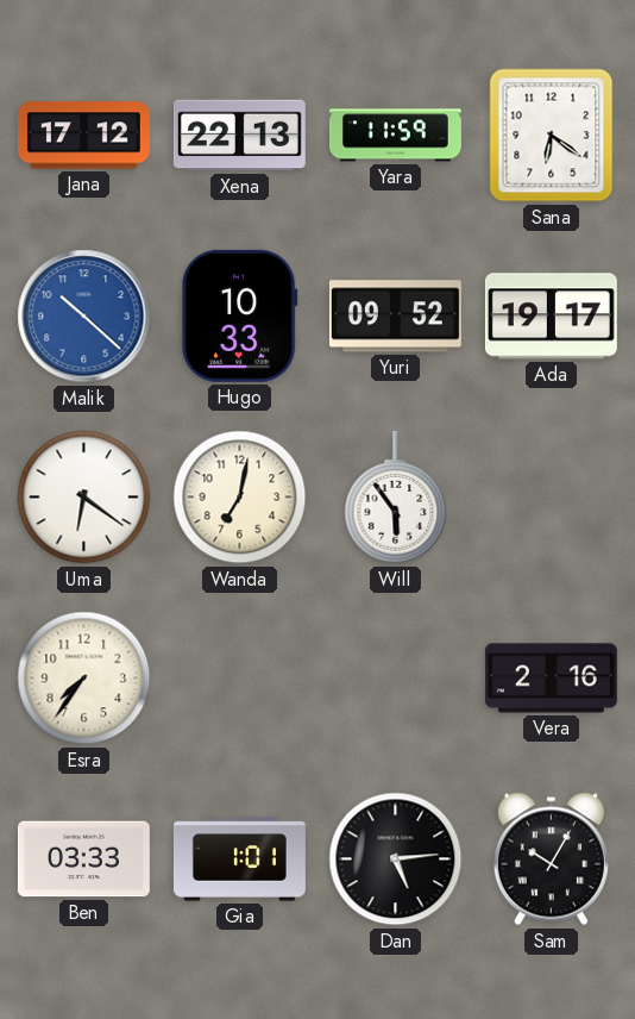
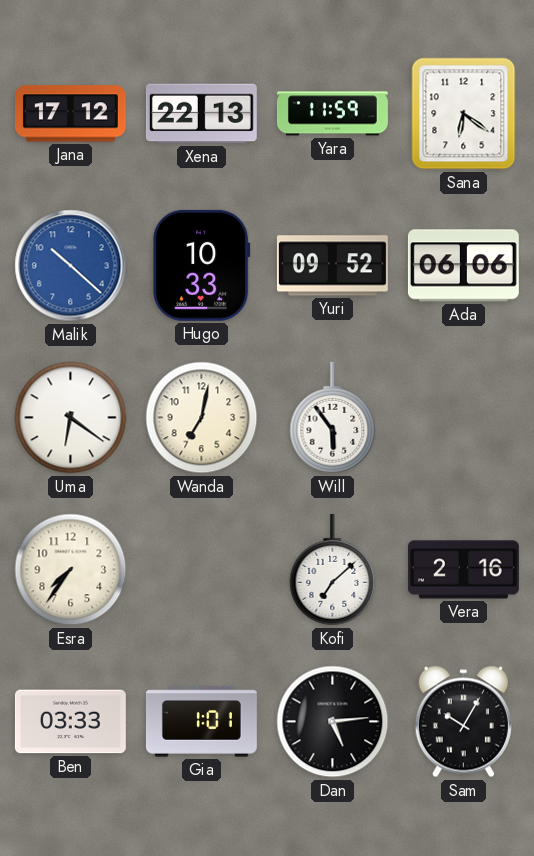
Ada: 19:17 -> 06:06 (463, 266)
Kofi: none -> 7:08 (333, 570)
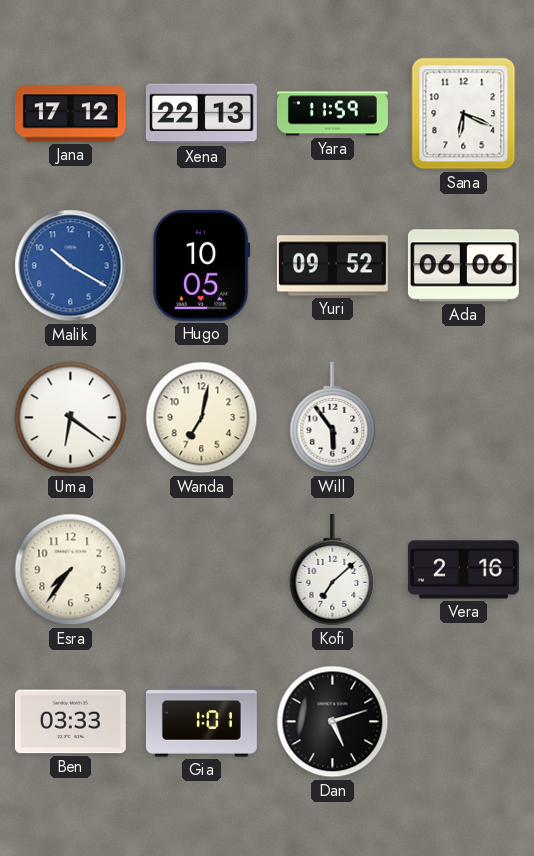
Sana: 6:21 -> 6:19 (464, 114)
Malik: 10:22 -> 10:20 (71, 266)
Hugo: 10:33 -> 10:05 (202, 265)
Dan: 5:14 -> 5:12 (333, 722)
Sam: 10:05 -> none (463, 722)
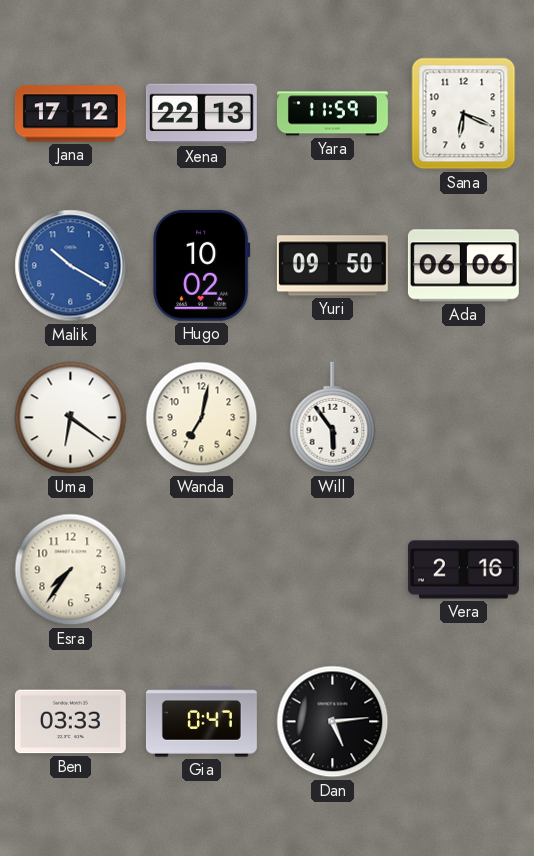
Hugo: 10:05 -> 10:02 (202, 265)
Yuri: 09:52 -> 09:50 (332, 266)
Kofi: 7:08 -> none (333, 570)
Gia: 1:01 -> 0:47 (201, 722)
Dan: 5:12 -> 5:14 (333, 722)
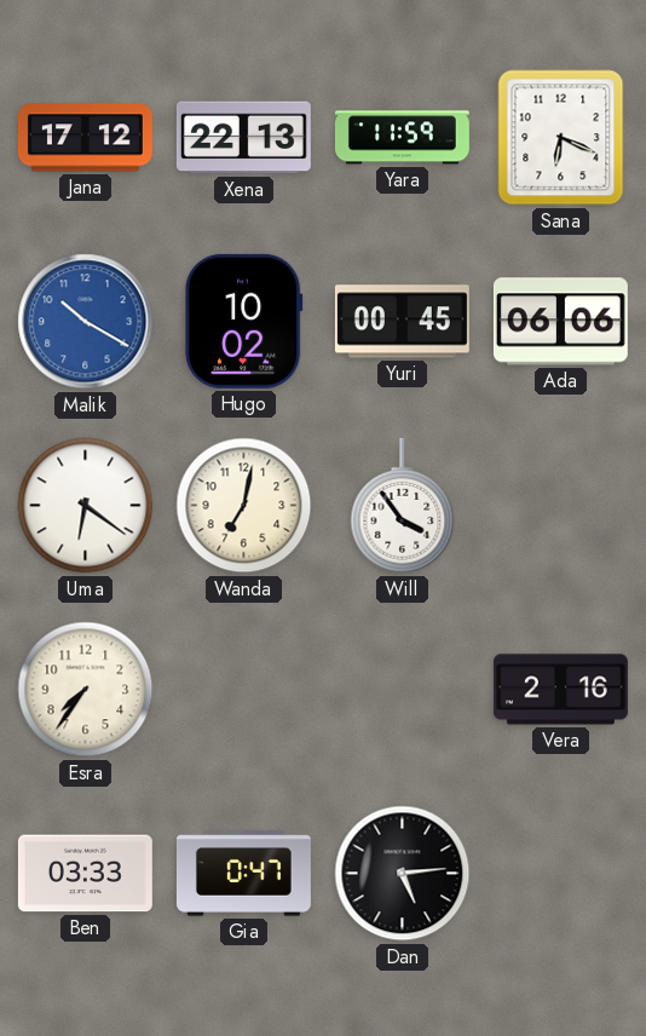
Yuri: 09:50 -> 00:45 (402, 322)
Will: 5:54 -> 3:54 (403, 506)
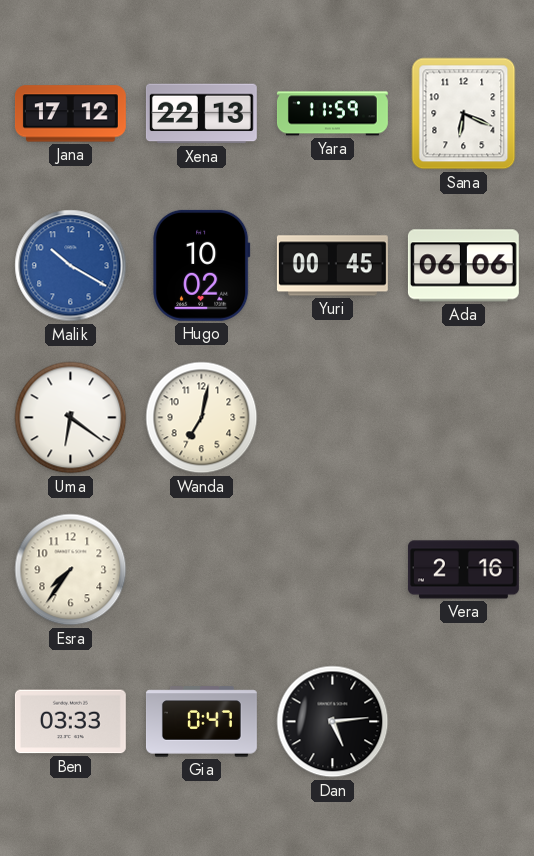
Will: 3:54 -> none (403, 506)
